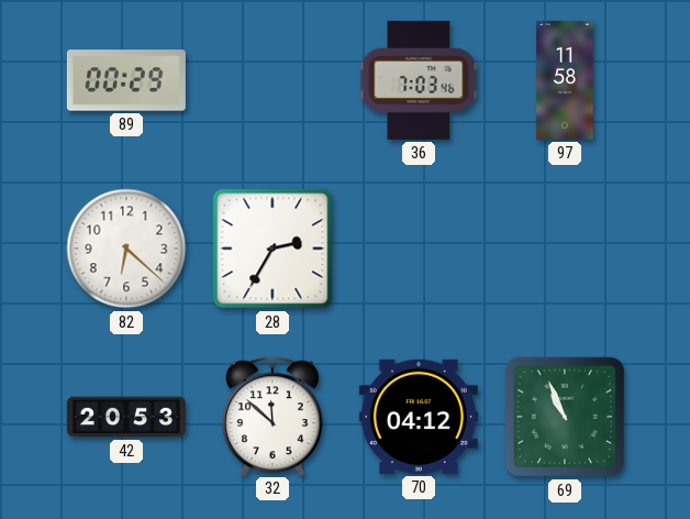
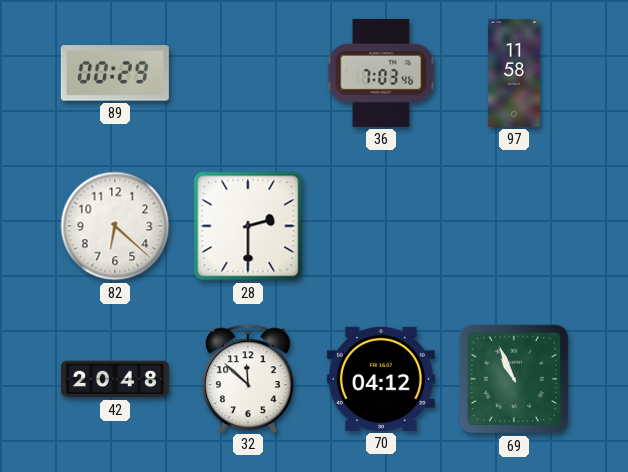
28: 2:35 -> 2:30 (248, 226)
42: 20:53 -> 20:48 (115, 379)
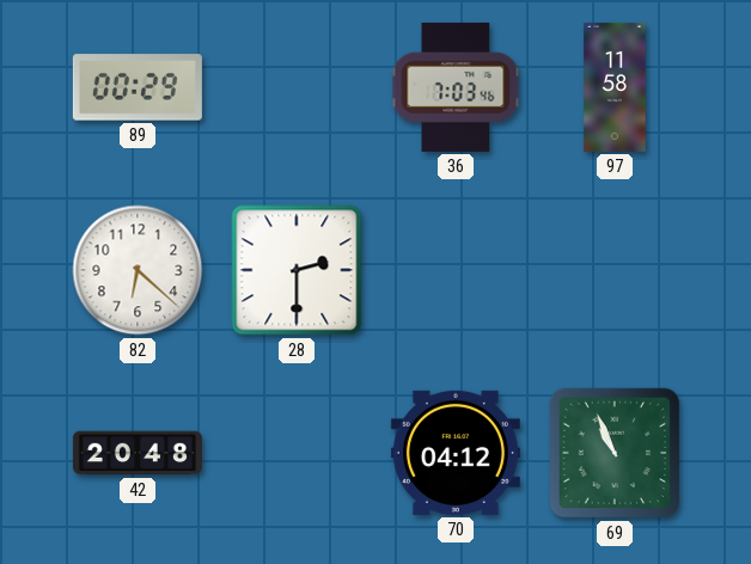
32: 11:52 -> none (248, 378)
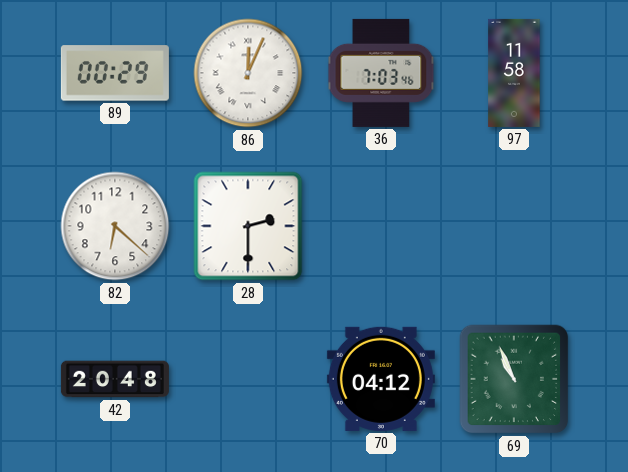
86: none -> 12:04 (248, 73)
